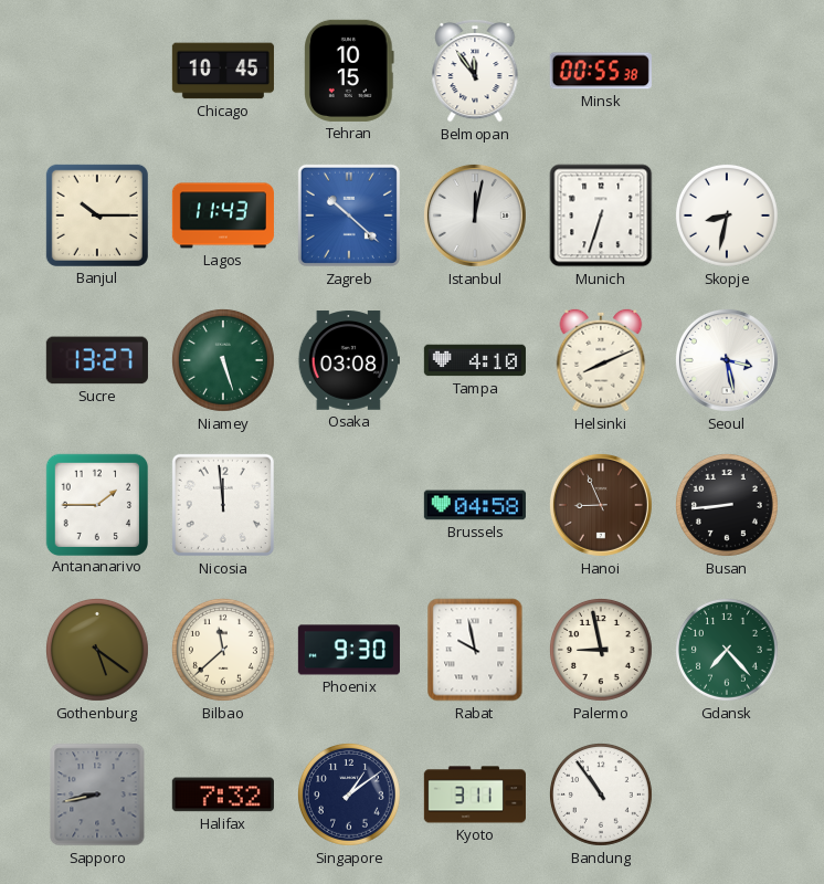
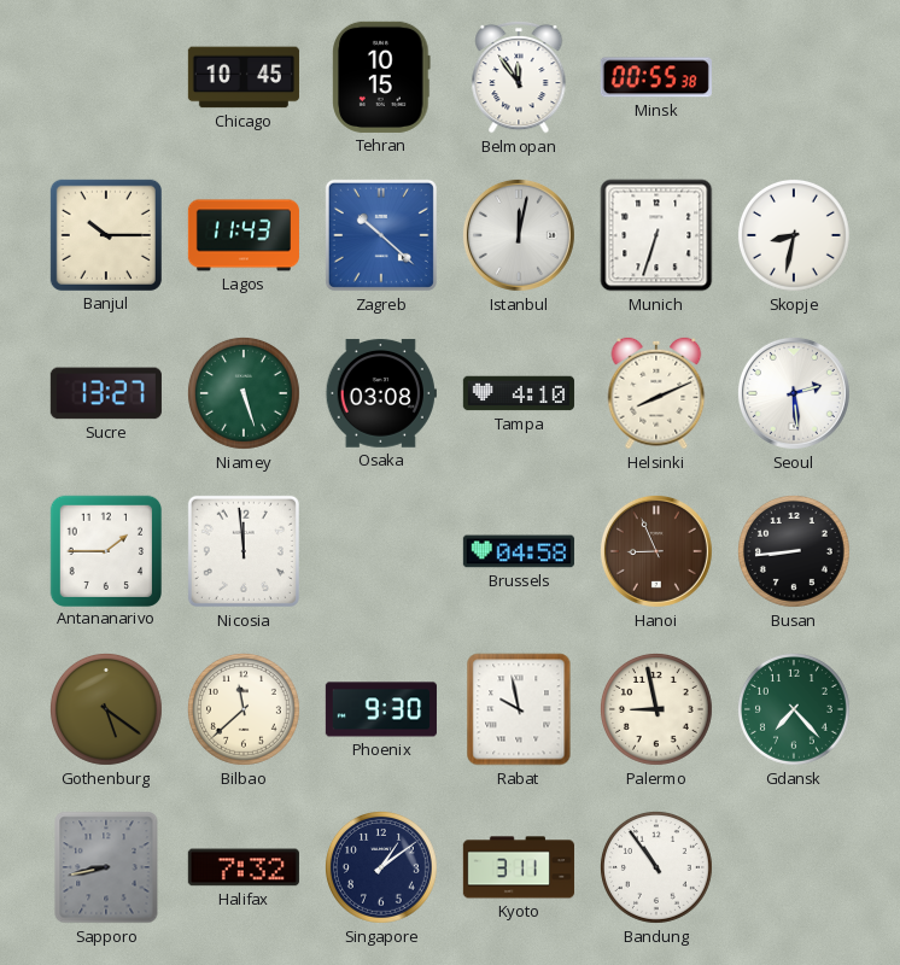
Seoul: 3:28 -> 2:29 (794, 393)
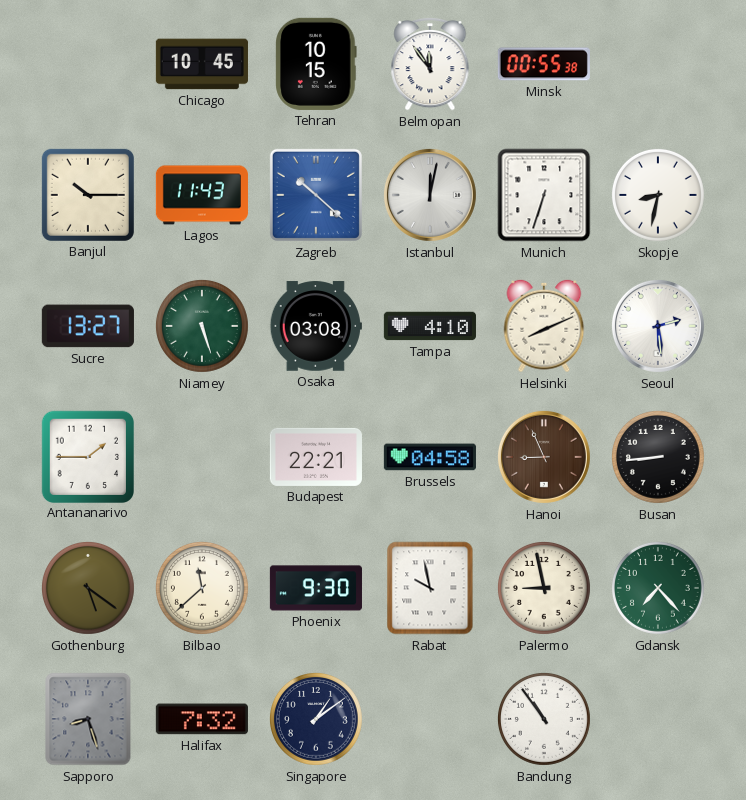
Nicosia: 11:59 -> none (244, 551)
Budapest: none -> 22:21 (316, 457)
Sapporo: 8:43 -> 8:27 (88, 719)
Kyoto: 3:11 -> none (519, 867)
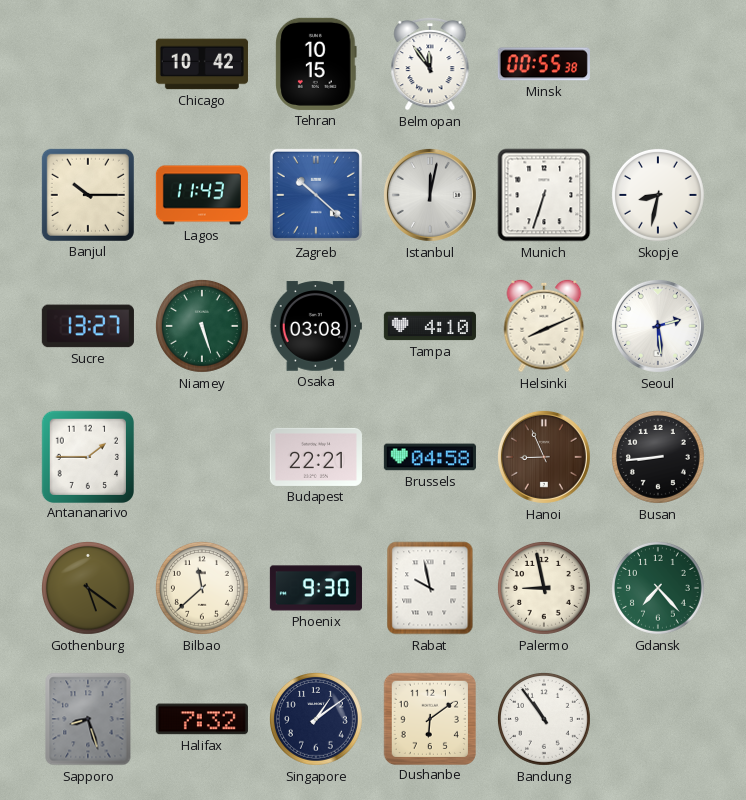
Chicago: 10:45 -> 10:42 (202, 64)
Dushanbe: none -> 6:09 (429, 718)
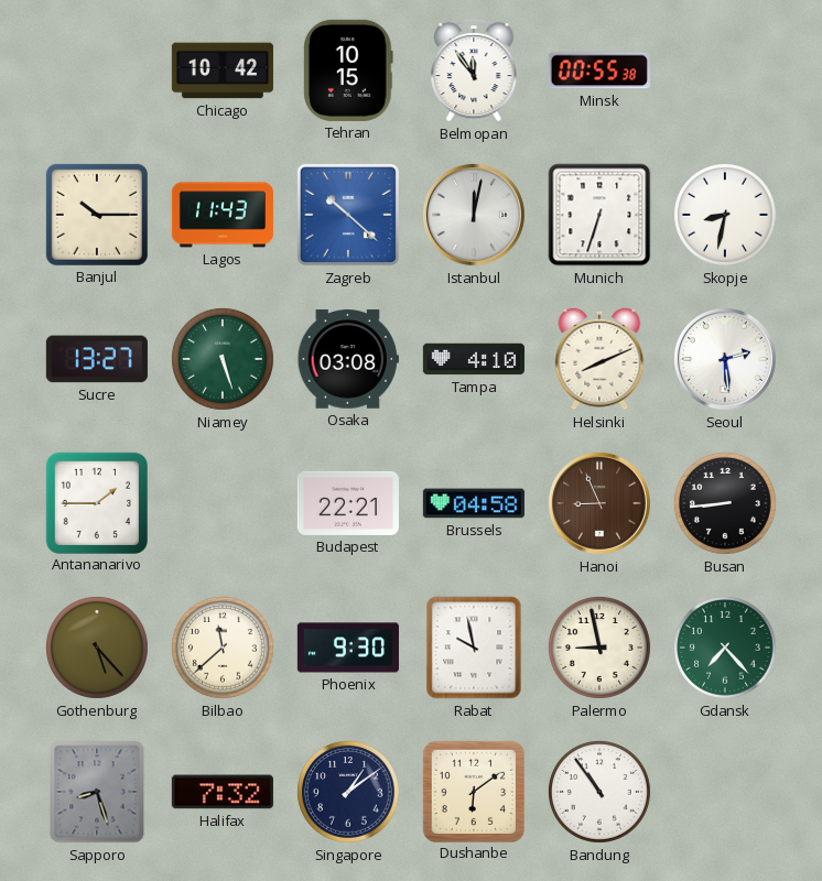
Gothenburg: 5:21 -> 5:23 (97, 648)
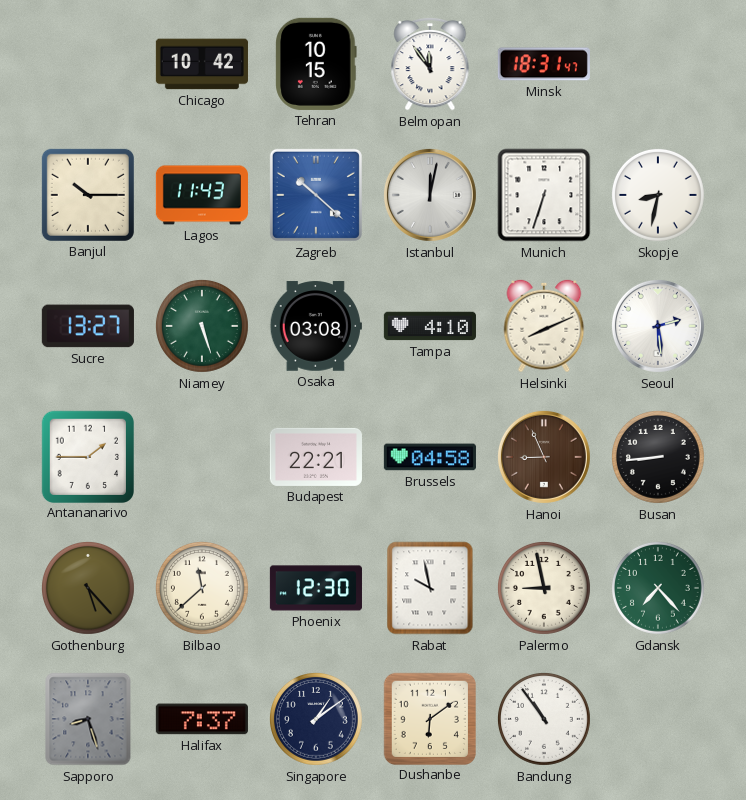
Minsk: 00:55 -> 18:31 (544, 64)
Phoenix: 9:30 -> 12:30 (316, 588)
Halifax: 7:32 -> 7:37 (202, 719)
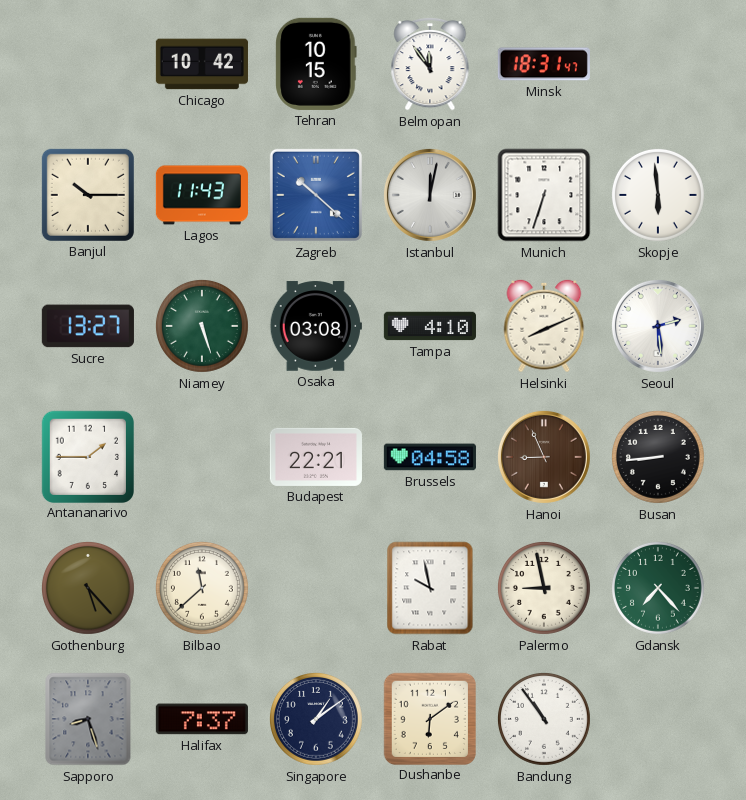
Skopje: 8:32 -> 5:59 (658, 195)
Phoenix: 12:30 -> none (316, 588)
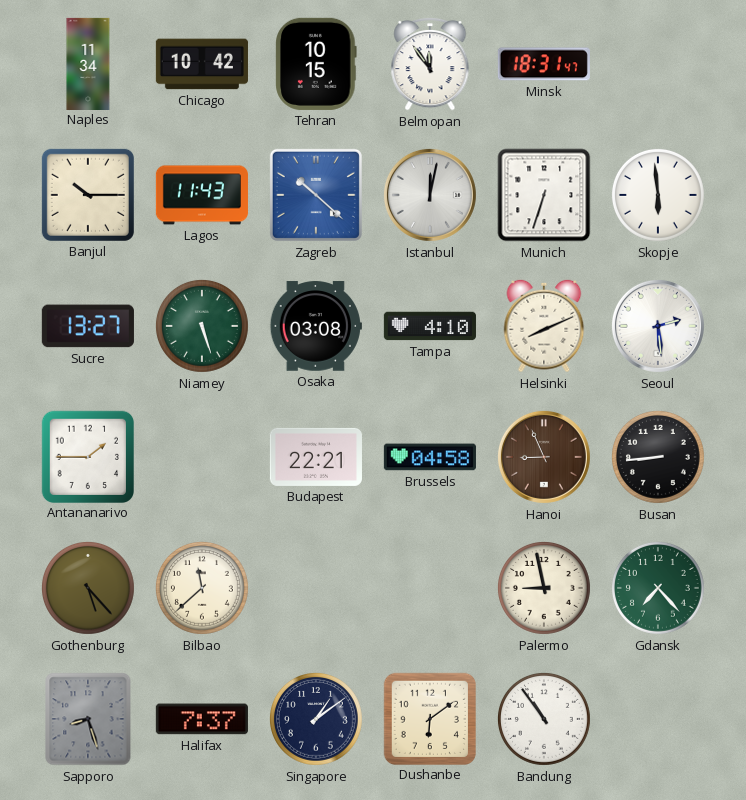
Naples: none -> 11:34 (88, 63)
Rabat: 9:58 -> none (430, 588)
